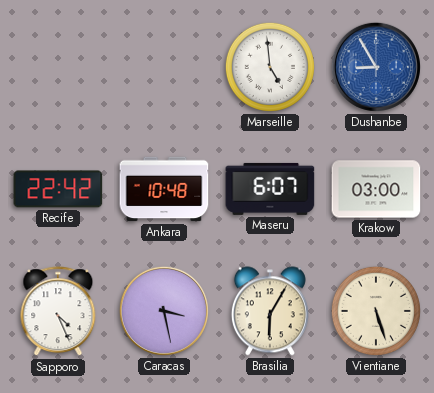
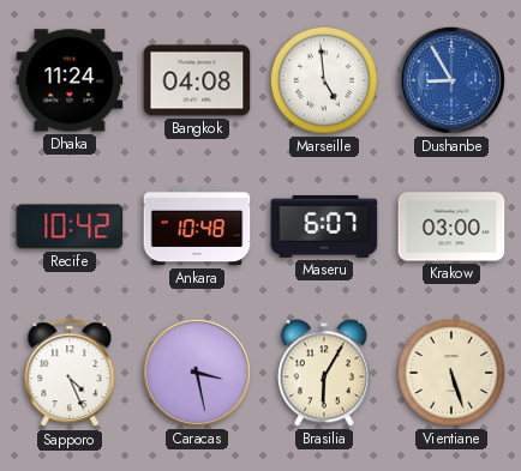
Dhaka: none -> 11:24 (70, 80)
Bangkok: none -> 04:08 (197, 80)
Recife: 22:42 -> 10:42 (70, 227)
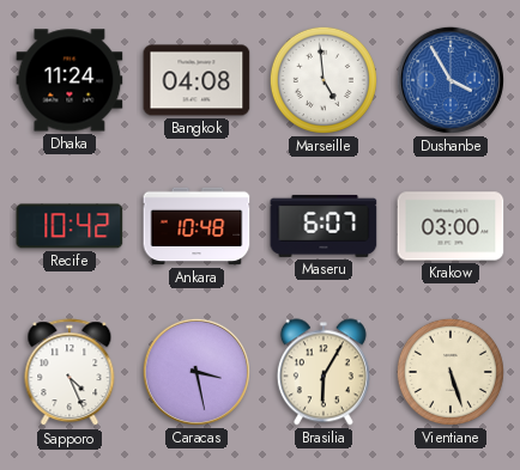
Dushanbe: 8:55 -> 3:55 (451, 80)
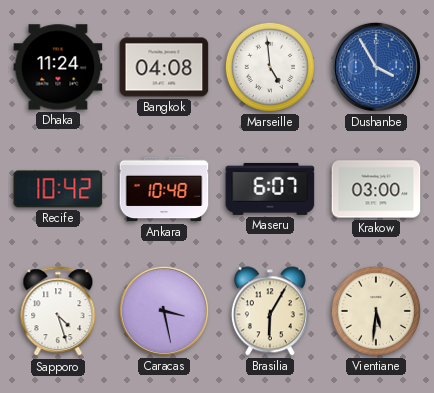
Sapporo: 4:26 -> 4:27 (58, 312)
Vientiane: 5:27 -> 5:31 (376, 311)
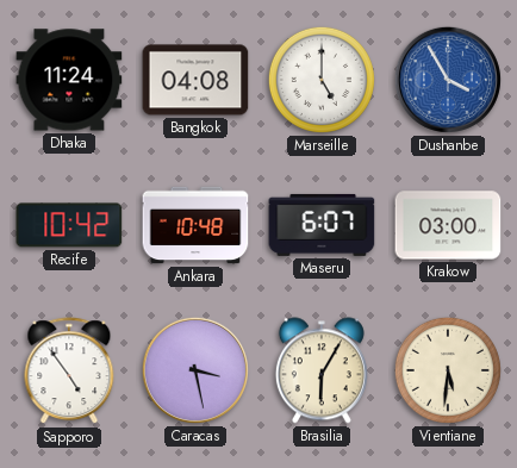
Marseille: 4:59 -> 5:00 (322, 80)
Sapporo: 4:27 -> 4:54 (69, 372)
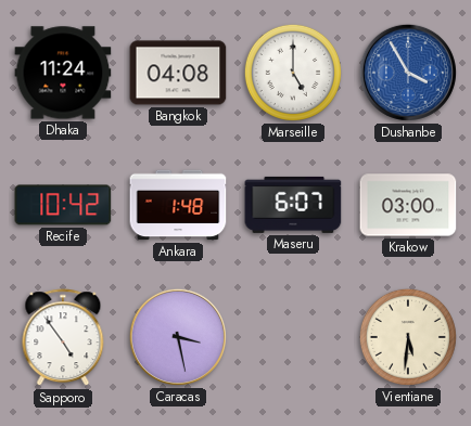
Ankara: 10:48 -> 1:48 (178, 205)
Brasilia: 6:05 -> none (322, 370)
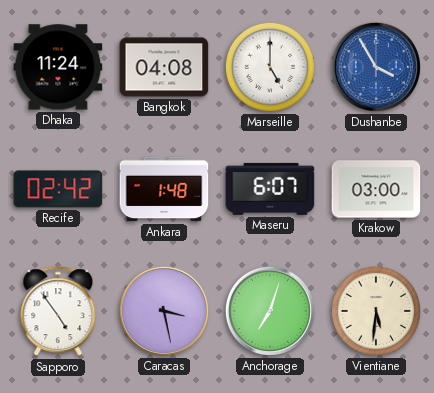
Recife: 10:42 -> 02:42 (58, 189)
Anchorage: none -> 7:03 (270, 311)
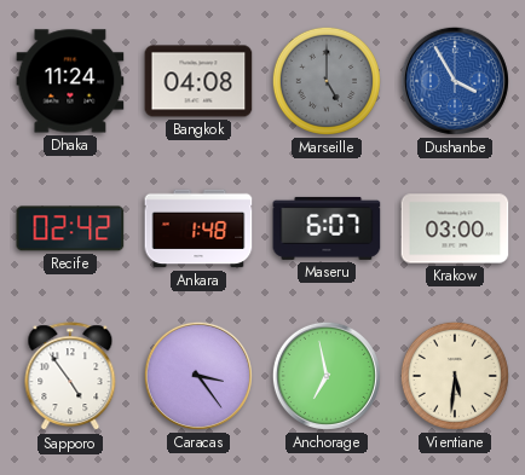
Marseille dial: white -> grey (327, 81)
Caracas: 3:28 -> 3:24 (198, 376)
Anchorage: 7:03 -> 6:58 (327, 376)
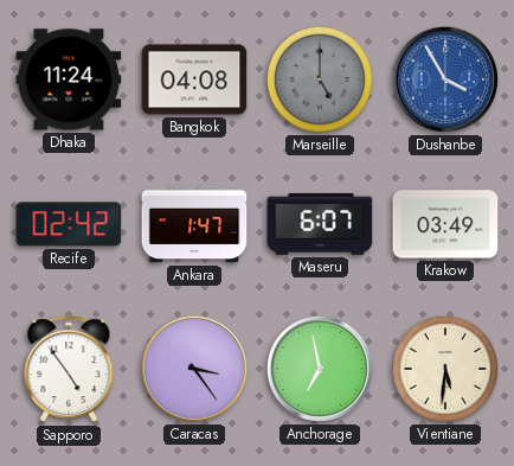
Ankara: 1:48 -> 1:47 (194, 224)
Krakow: 03:00 -> 03:49 (445, 224)
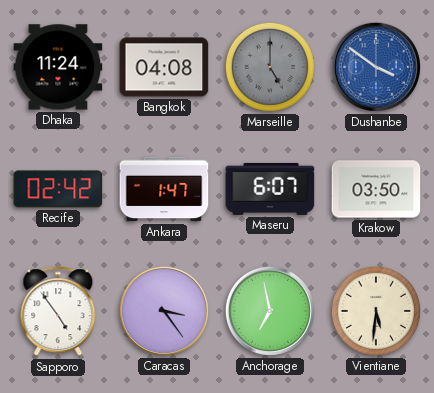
Dushanbe: 3:55 -> 3:51 (376, 67)
Krakow: 03:49 -> 03:50 (376, 189)
